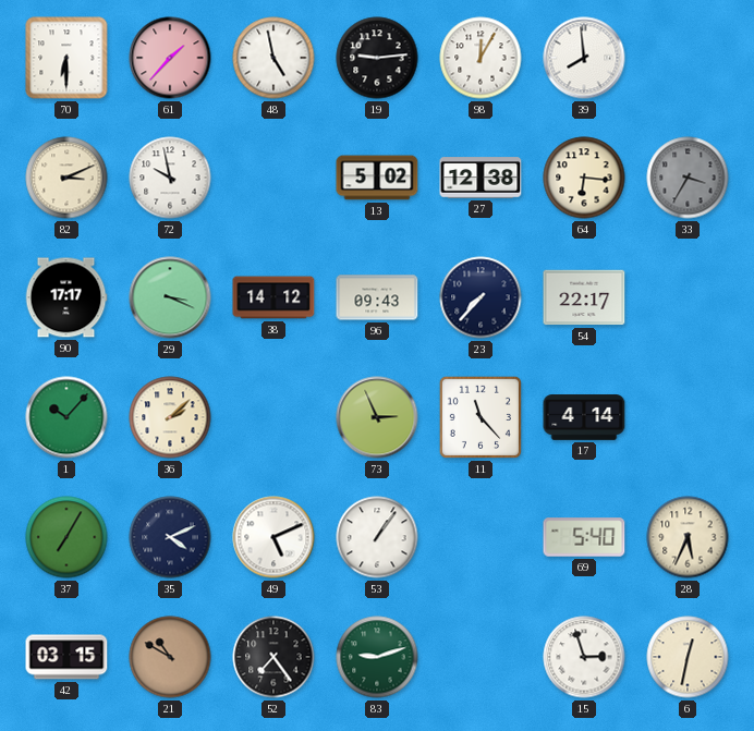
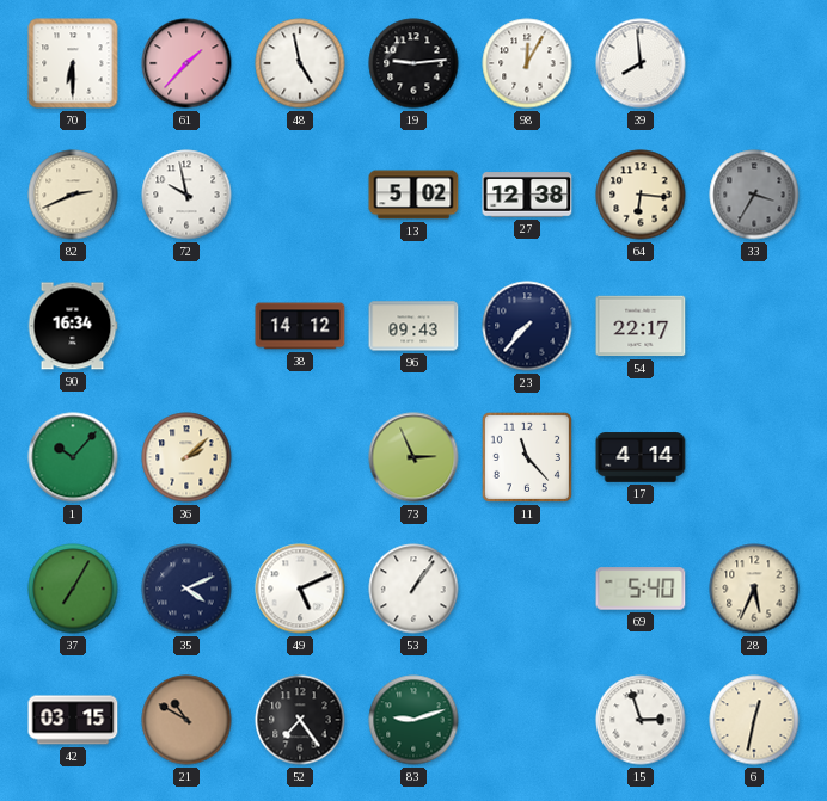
82: 3:11 -> 2:41 (73, 195)
90: 17:17 -> 16:34 (73, 326)
29: 3:19 -> none (170, 297)
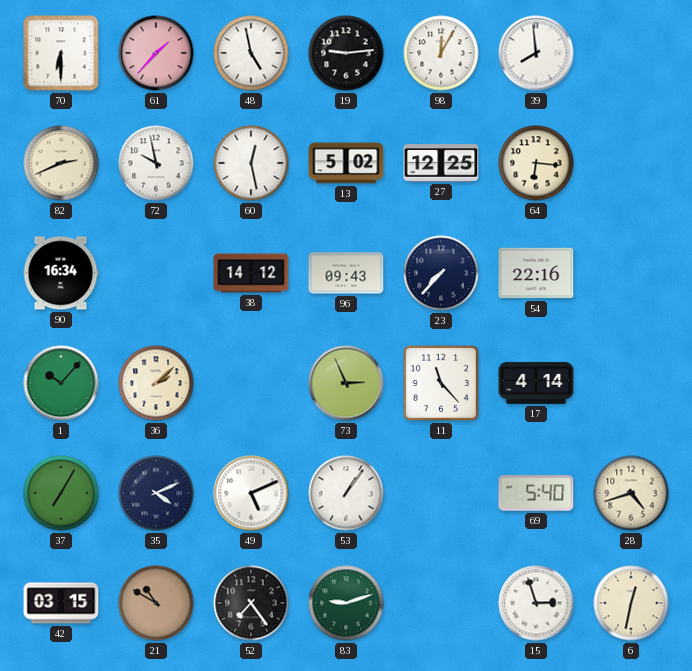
60: none -> 12:28 (251, 163)
27: 12:38 -> 12:25 (441, 163)
33: 3:35 -> none (754, 195)
54: 22:17 -> 22:16 (536, 273)
28: 5:34 -> 4:42 (631, 493)
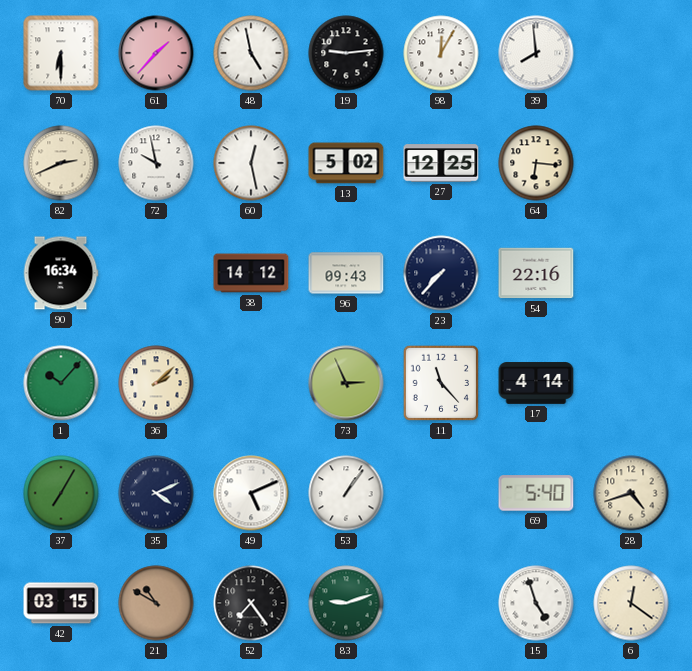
15: 2:57 -> 4:57 (536, 603)
6: 12:32 -> 12:21 (631, 603)
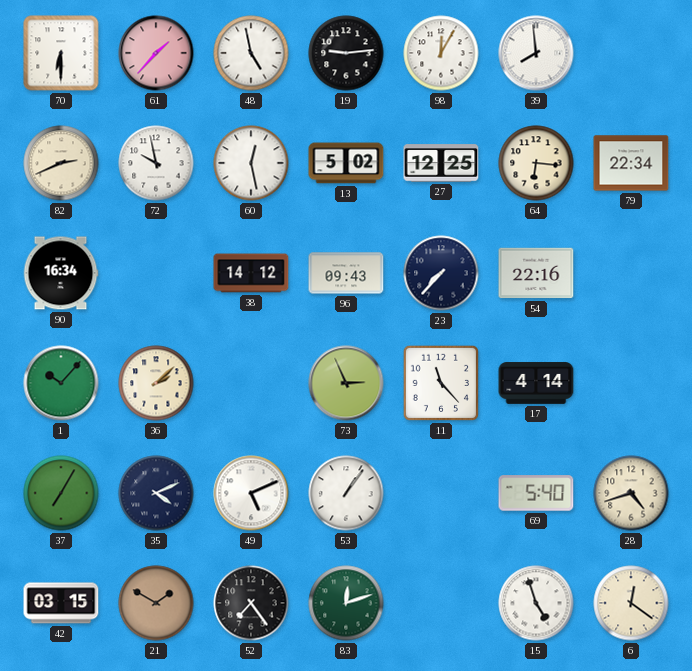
79: none -> 22:34 (631, 163)
21: 10:50 -> 1:50 (156, 603)
83: 9:12 -> 12:12 (346, 603)
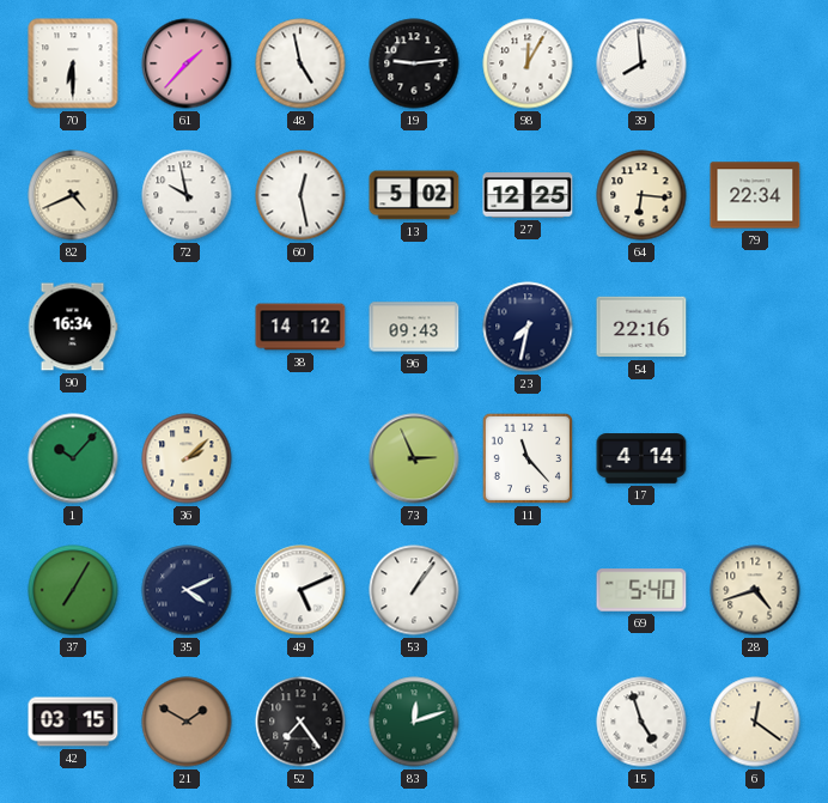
82: 2:41 -> 4:41 (73, 195)
23: 7:37 -> 7:32 (528, 327)
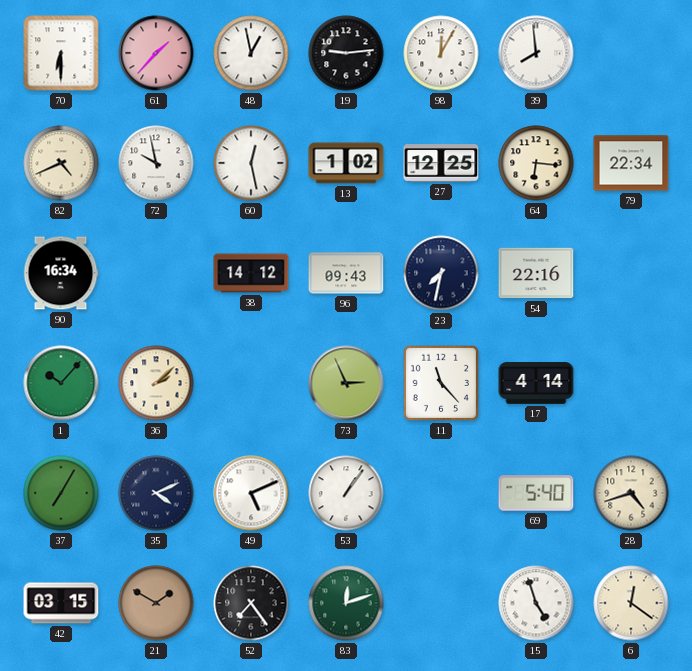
48: 4:58 -> 12:58 (251, 53)
13: 5:02 -> 1:02 (346, 163)
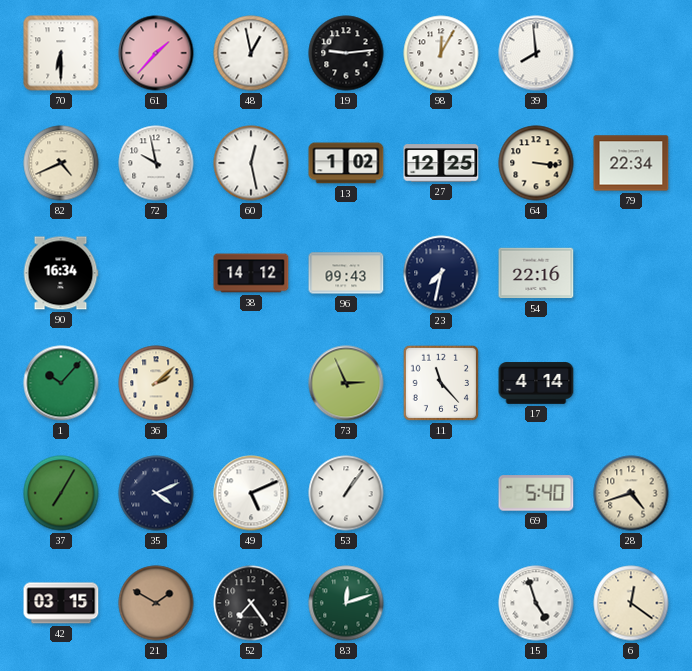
64: 6:16 -> 3:16 (536, 163)
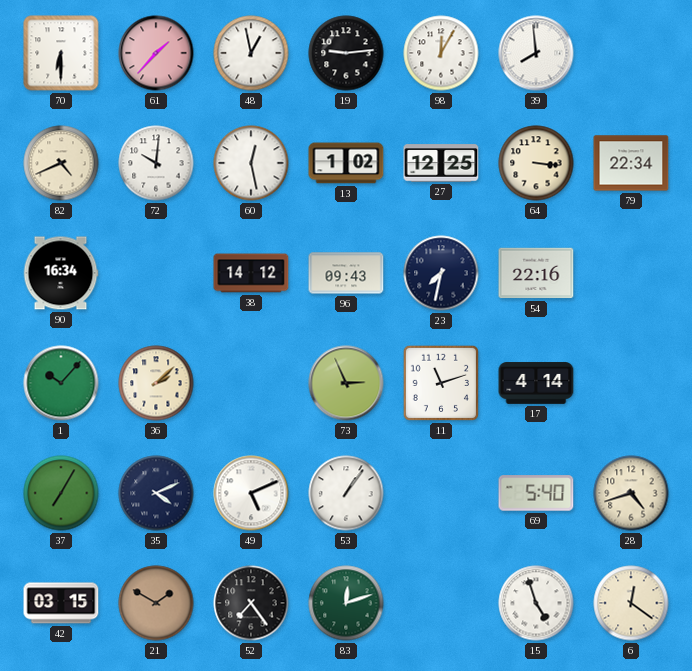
72: 9:58 -> 10:01 (156, 163)
11: 11:23 -> 11:12 (441, 383)
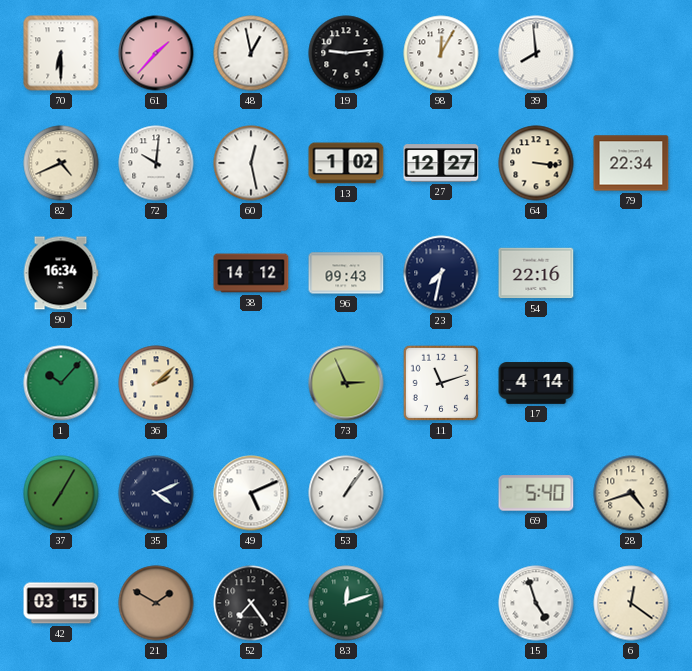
27: 12:25 -> 12:27 (441, 163)
